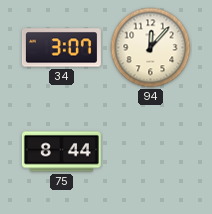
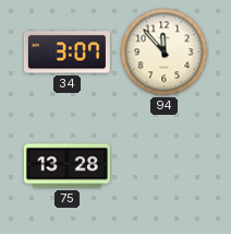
94: 12:07 -> 11:53 (165, 52)
75: 8:44 -> 13:28 (66, 166)
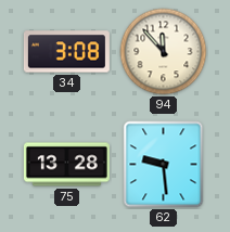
34: 3:07 -> 3:08 (66, 52)
62: none -> 9:29 (164, 165)
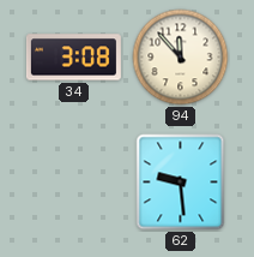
75: 13:28 -> none (66, 165)
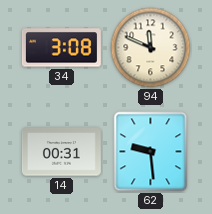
94: 11:53 -> 11:49 (151, 48)
14: none -> 00:31 (61, 152)
